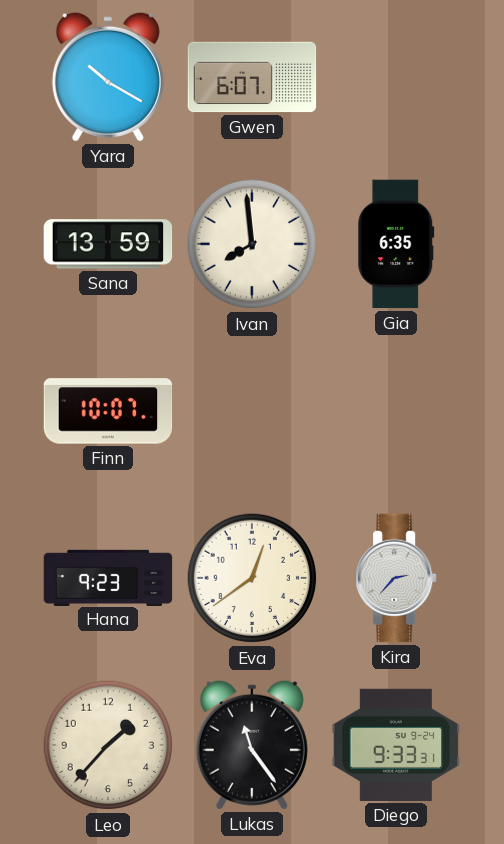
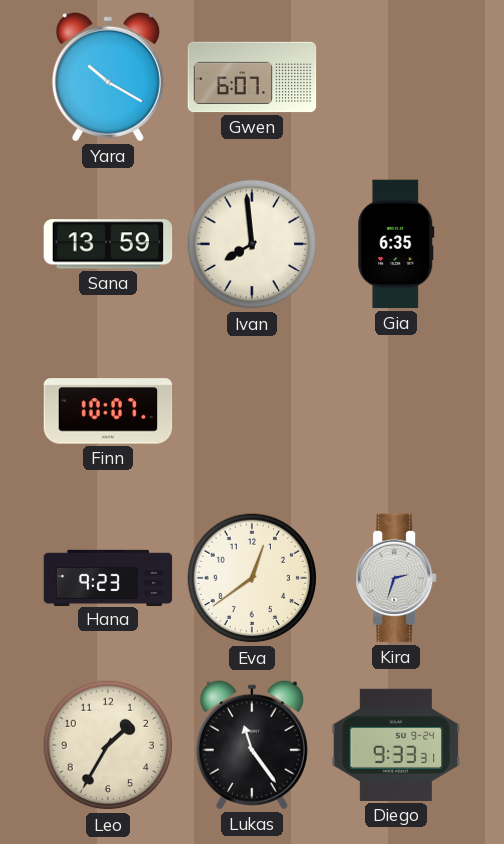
Kira: 2:37 -> 2:33 (397, 578)
Leo: 1:37 -> 1:35 (108, 745)
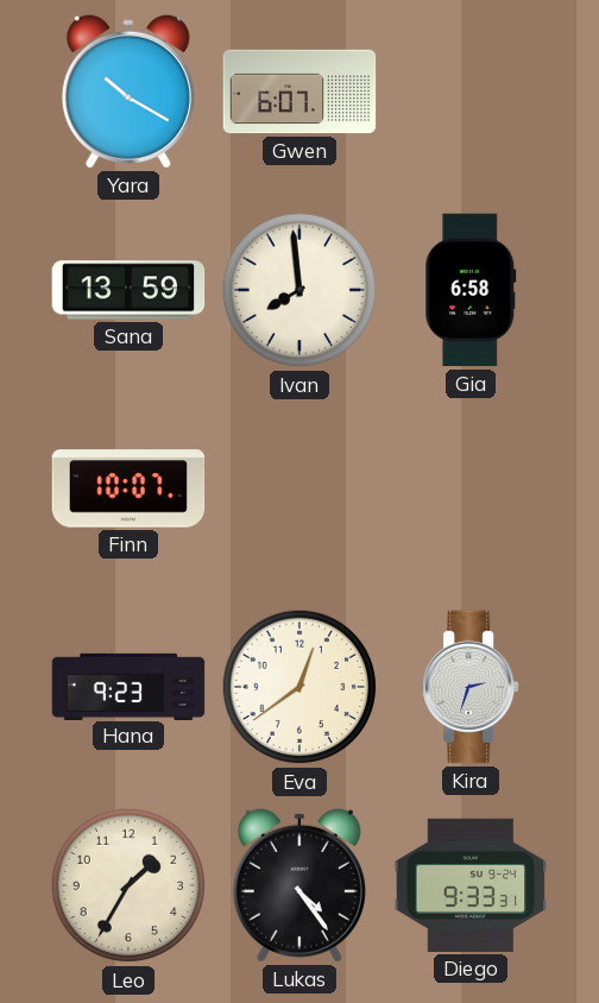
Gia: 6:35 -> 6:58 (471, 290)
Lukas: 11:24 -> 4:24 (299, 885)
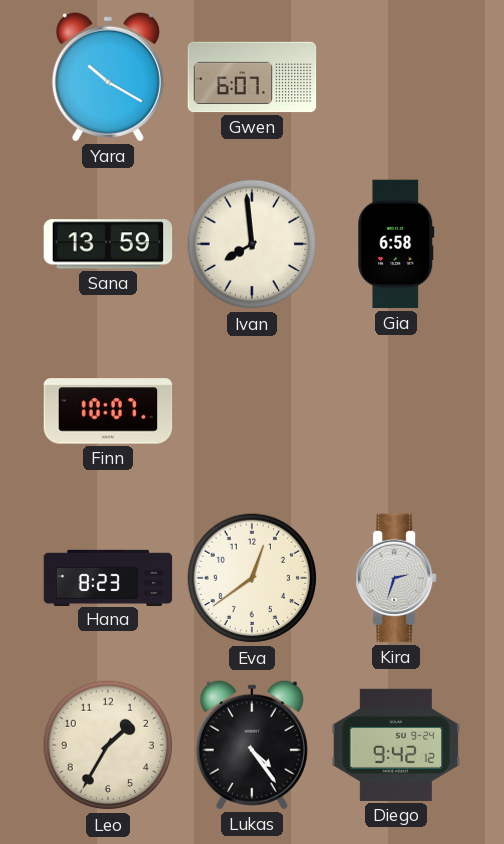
Hana: 9:23 -> 8:23 (108, 577)
Diego: 9:33 -> 9:42 (396, 745)
